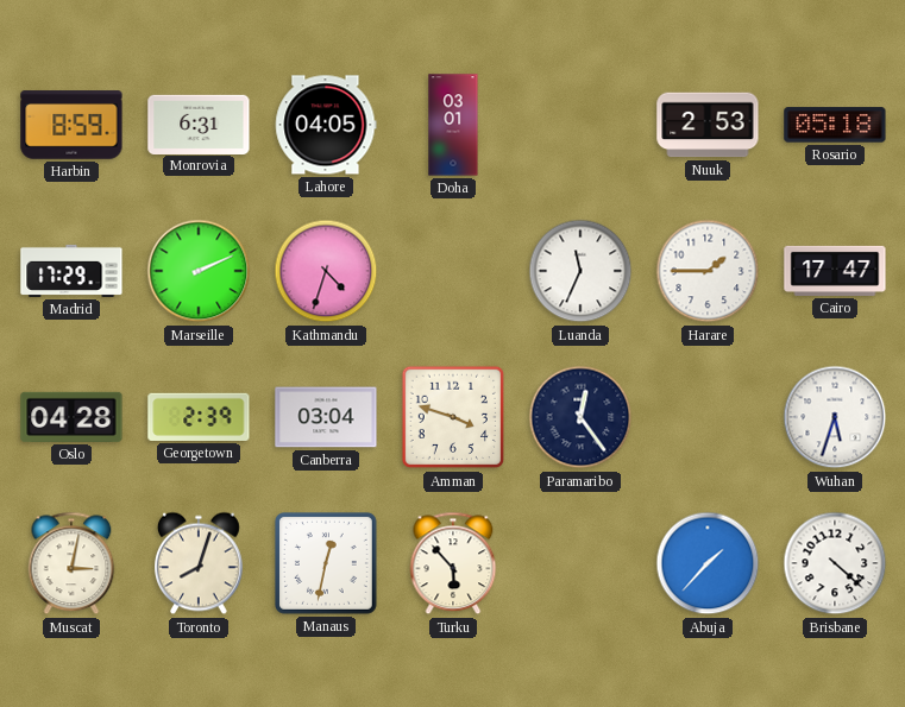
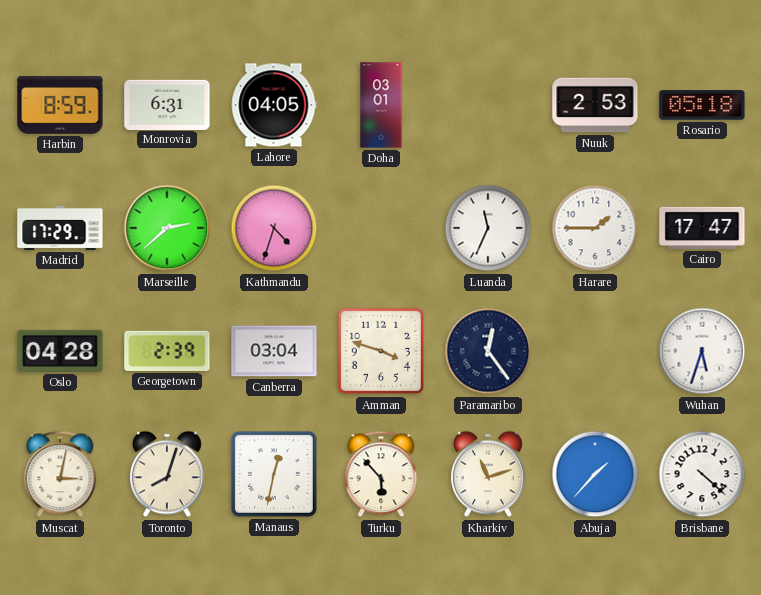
Marseille: 2:11 -> 2:38 (167, 228)
Kharkiv: none -> 11:12 (489, 474)
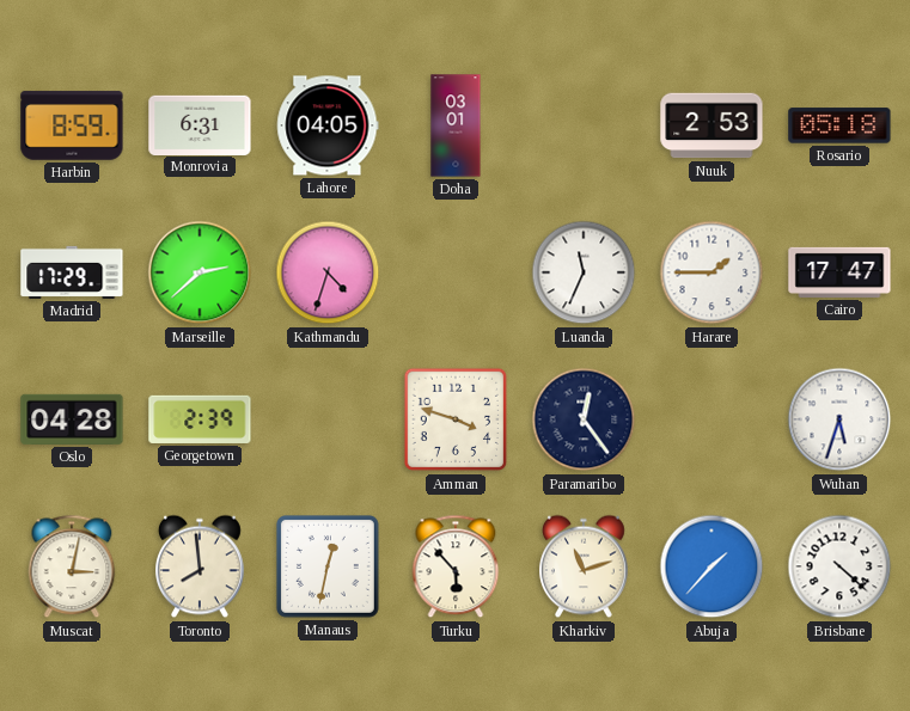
Canberra: 03:04 -> none (274, 351)
Toronto: 8:03 -> 7:59 (201, 566)
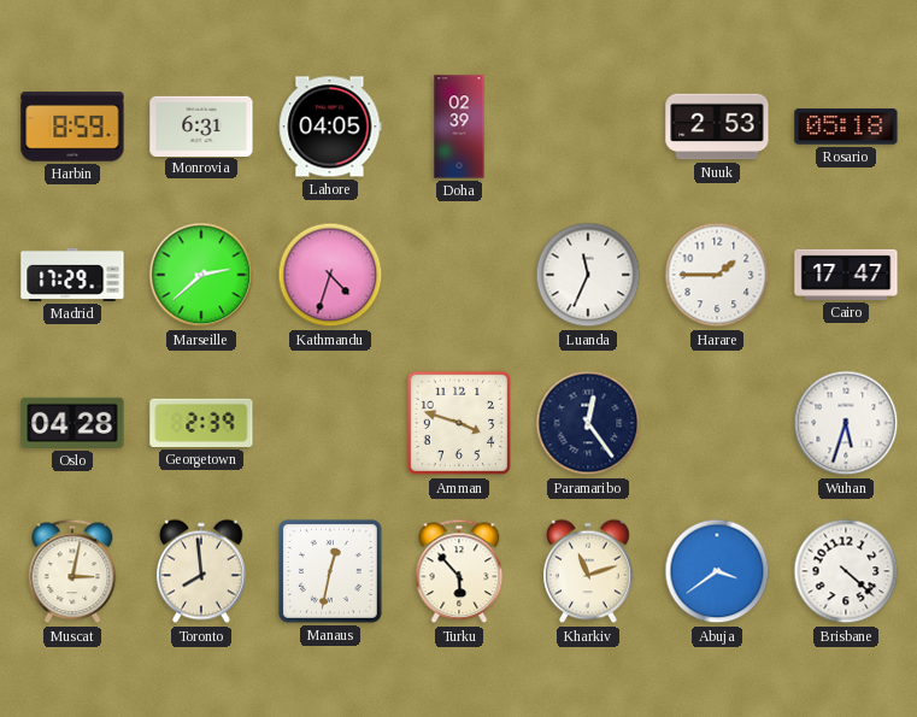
Doha: 03:01 -> 02:39 (459, 127)
Abuja: 1:37 -> 3:39 (717, 571)
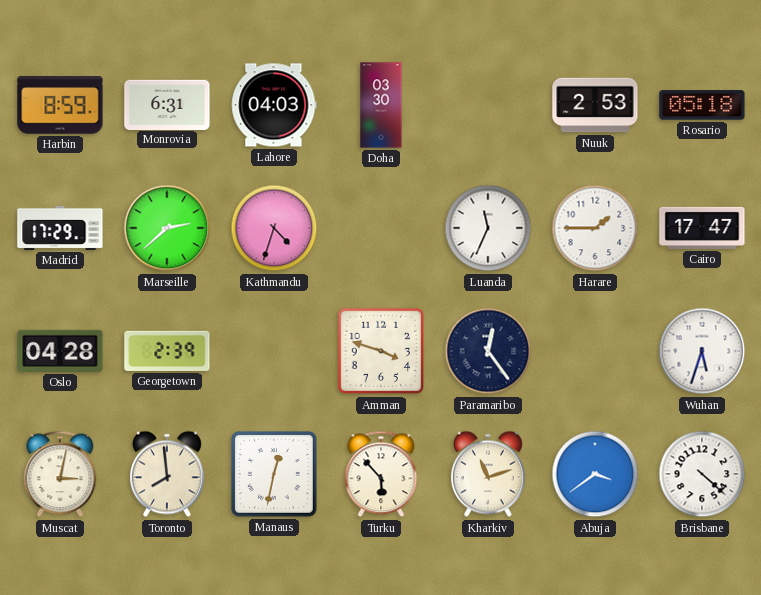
Lahore: 04:05 -> 04:03 (274, 105)
Doha: 02:39 -> 03:30 (381, 105)
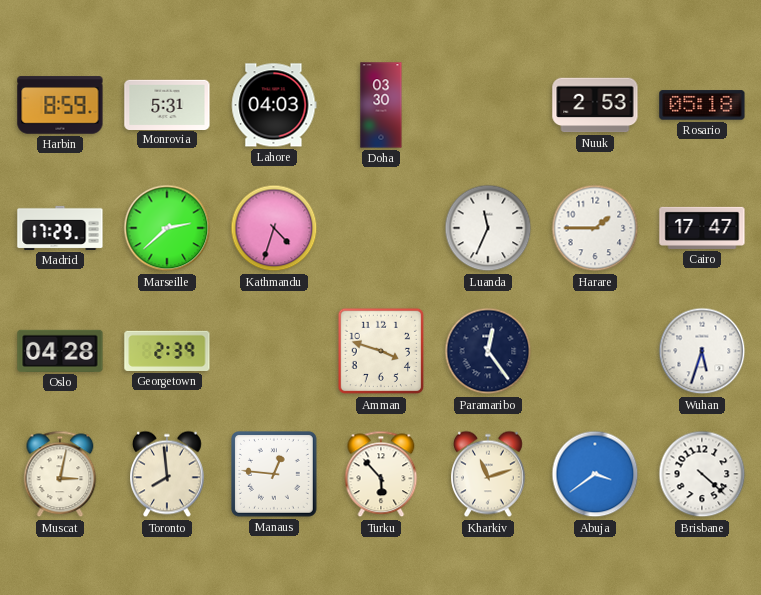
Monrovia: 6:31 -> 5:31 (167, 104)
Manaus: 12:32 -> 12:46 (275, 475)
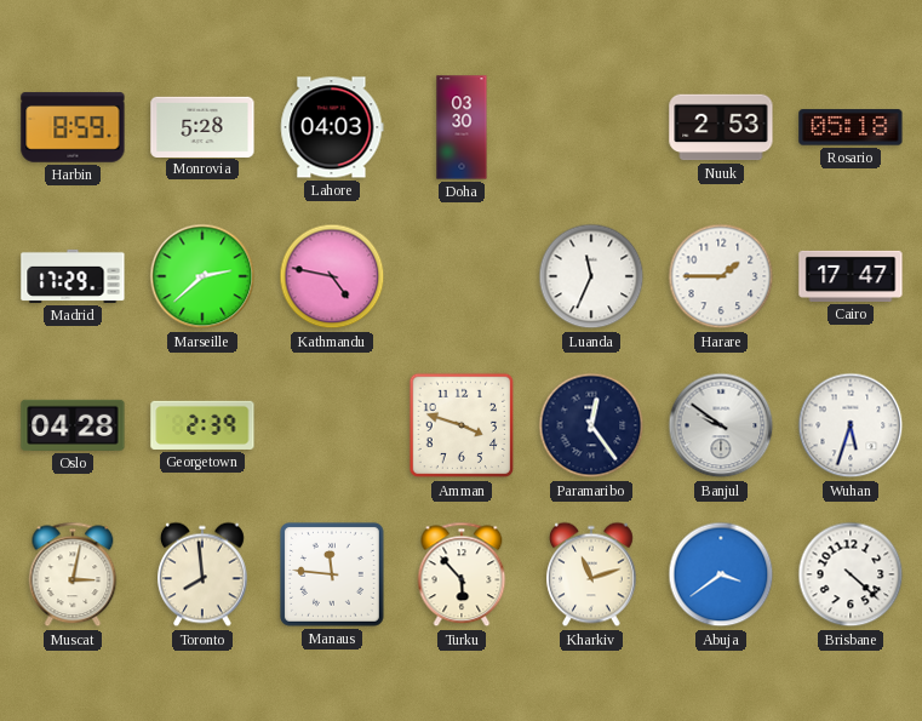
Monrovia: 5:31 -> 5:28 (202, 126)
Kathmandu: 4:33 -> 4:47 (332, 276)
Banjul: none -> 9:51 (721, 425)
Manaus: 12:46 -> 11:46 (333, 576)
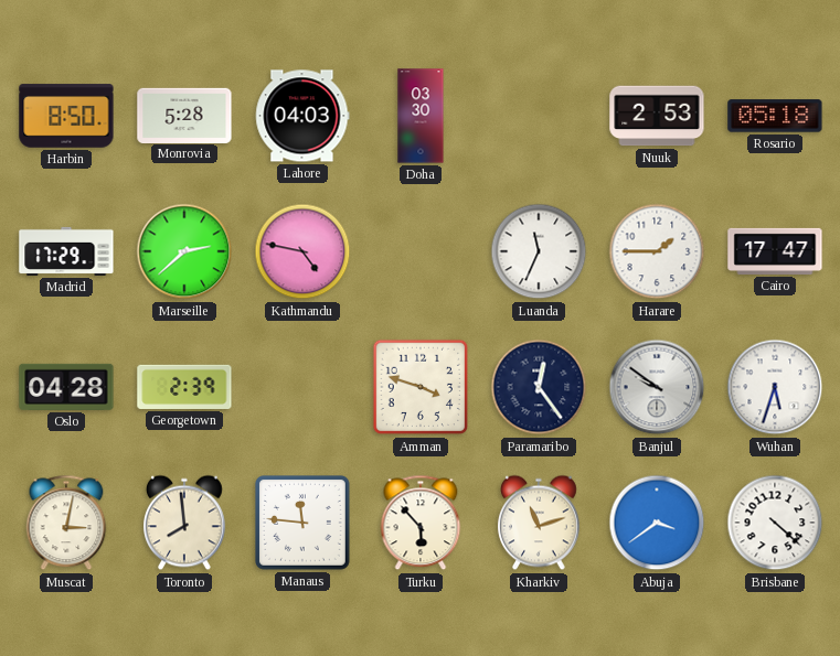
Harbin: 8:59 -> 8:50 (66, 116)
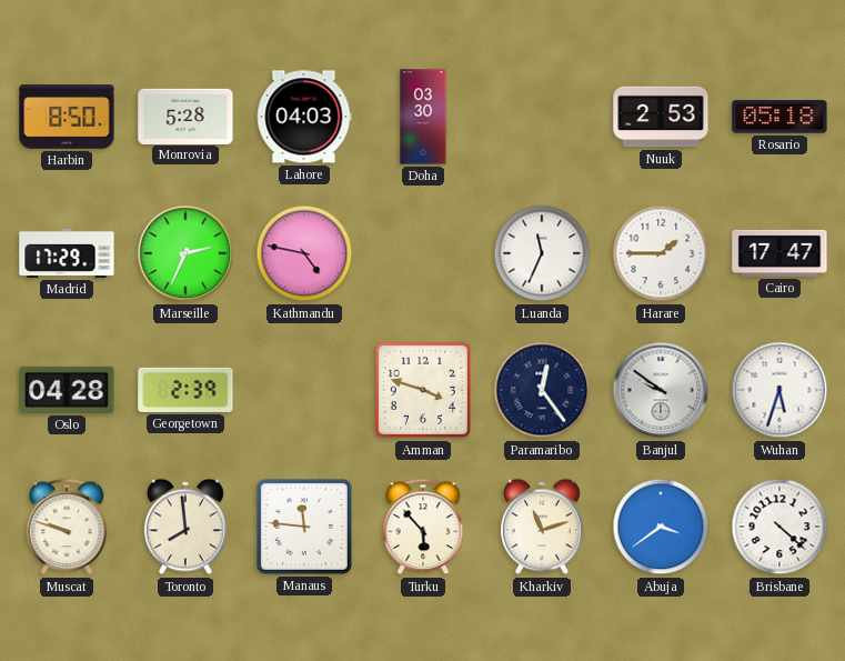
Marseille: 2:38 -> 2:34 (185, 253)
Muscat: 3:02 -> 9:48 (67, 527)
